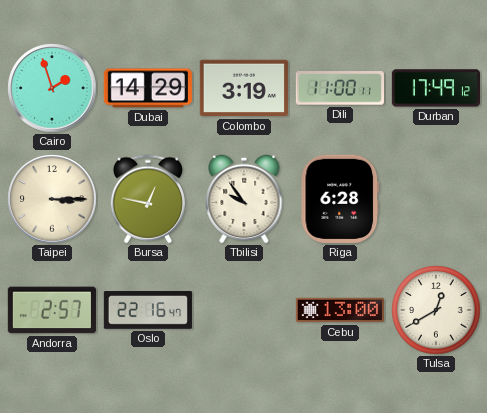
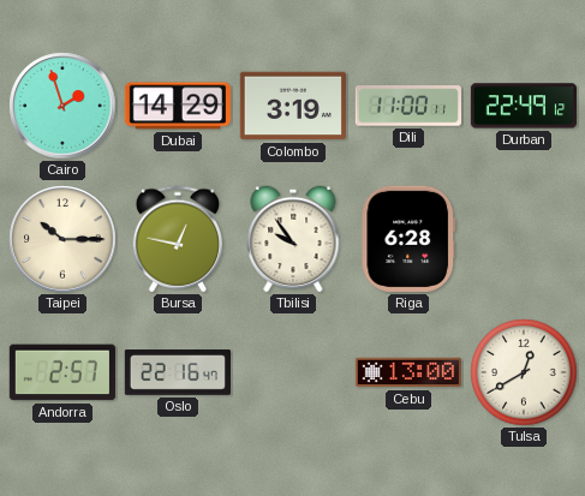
Durban: 17:49 -> 22:49 (523, 106)
Taipei: 3:15 -> 10:15 (62, 239)
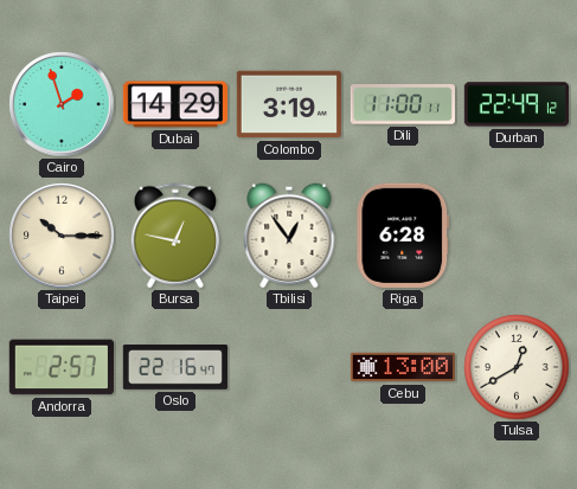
Tbilisi: 9:54 -> 12:54 (289, 236)
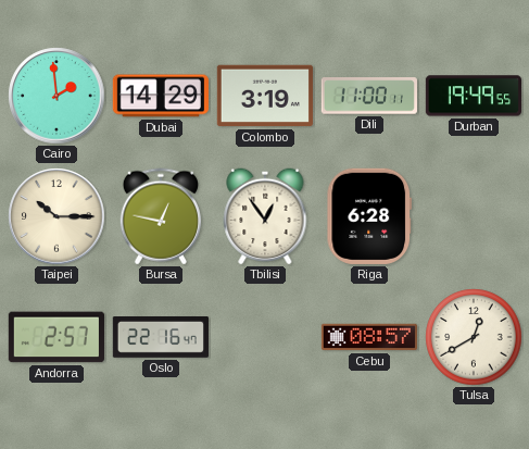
Cairo: 1:57 -> 1:59 (56, 96)
Durban: 22:49 -> 19:49 (473, 96)
Cebu: 13:00 -> 08:57 (368, 337)
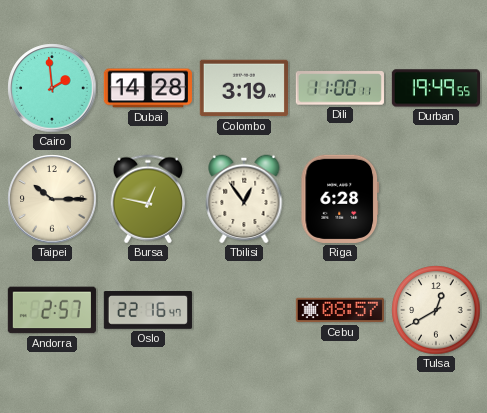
Dubai: 14:29 -> 14:28 (148, 88)
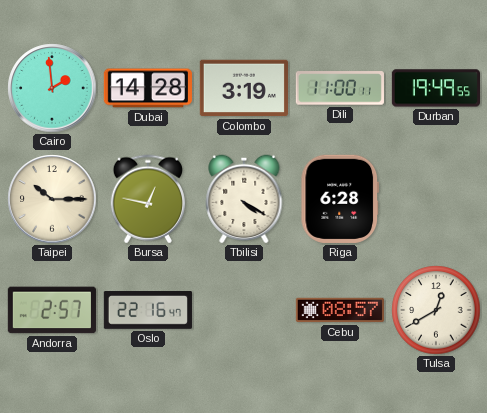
Tbilisi: 12:54 -> 4:20 (244, 199)
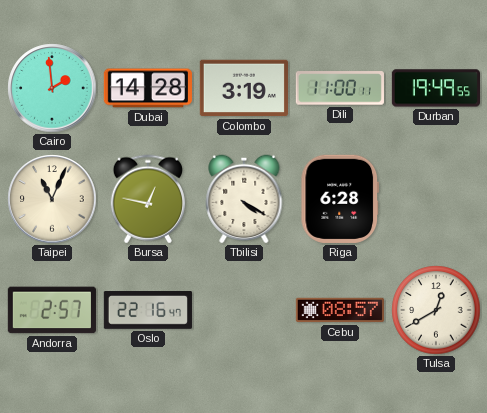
Taipei: 10:15 -> 11:04 (52, 199)
